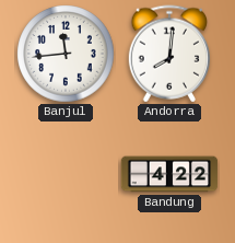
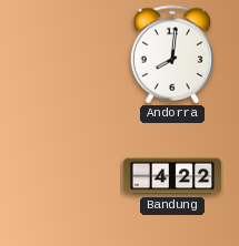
Banjul: 11:44 -> none (66, 54)
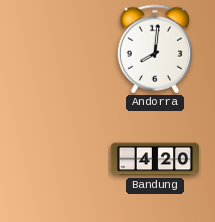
Bandung: 4:22 -> 4:20 (155, 159)
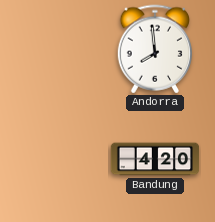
Andorra: 8:01 -> 7:59 (154, 49)
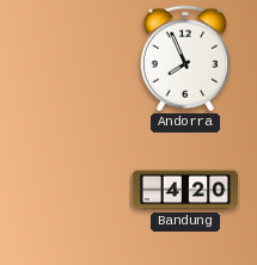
Andorra: 7:59 -> 7:56 (184, 58)
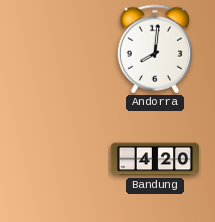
Andorra: 7:56 -> 8:01 (154, 49)
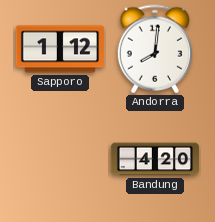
Sapporo: none -> 1:12 (60, 49)
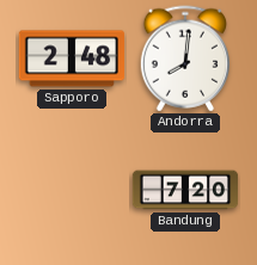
Sapporo: 1:12 -> 2:48 (72, 58)
Bandung: 4:20 -> 7:20 (185, 190)
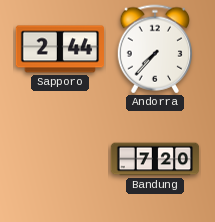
Sapporo: 2:48 -> 2:44 (60, 49)
Andorra: 8:01 -> 7:37 (154, 49)
